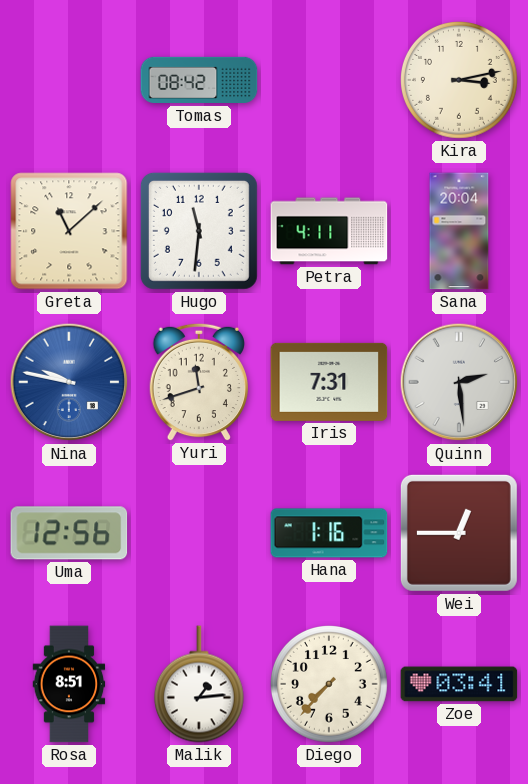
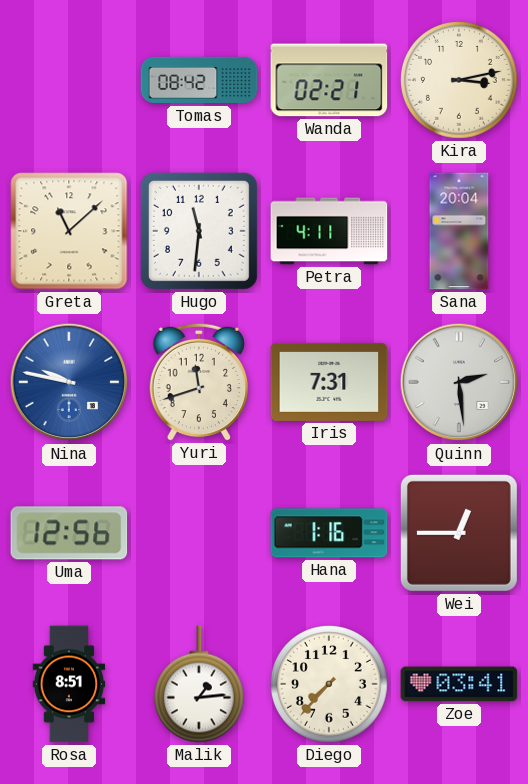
Wanda: none -> 02:21 (329, 80)
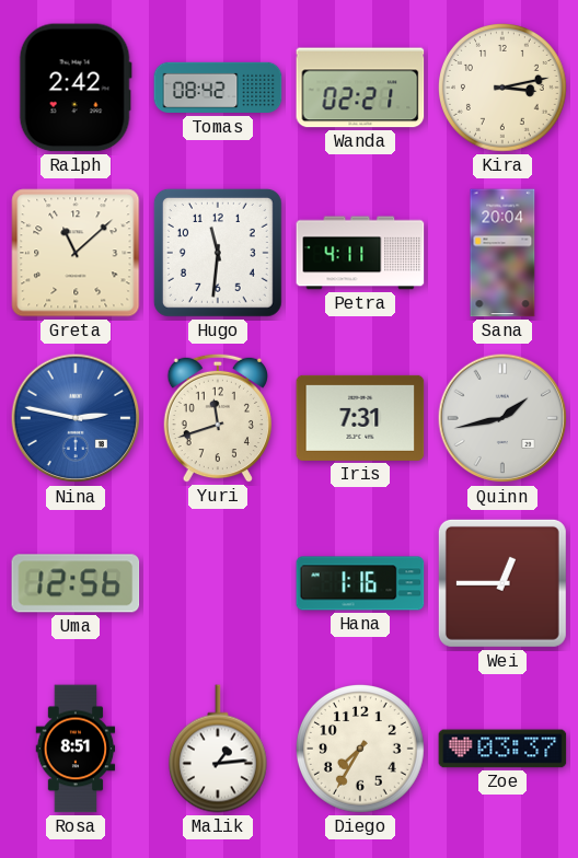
Ralph: none -> 2:42 (76, 88)
Nina: 9:47 -> 2:47 (76, 418)
Quinn: 2:29 -> 1:43 (502, 418)
Diego: 7:37 -> 7:35 (361, 750)
Zoe: 03:41 -> 03:37 (502, 749)
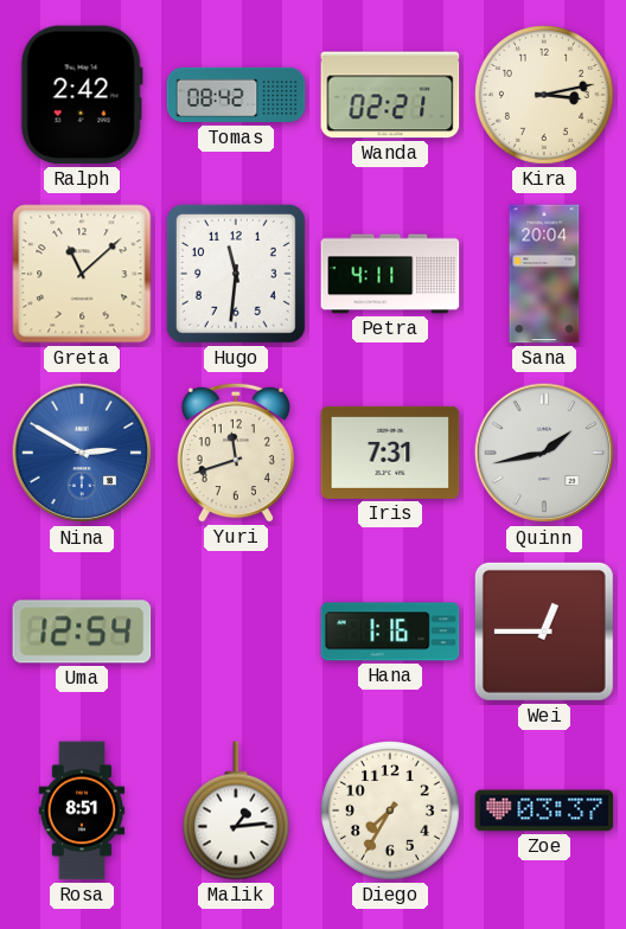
Nina: 2:47 -> 2:50 (82, 453)
Uma: 12:56 -> 12:54 (82, 632)
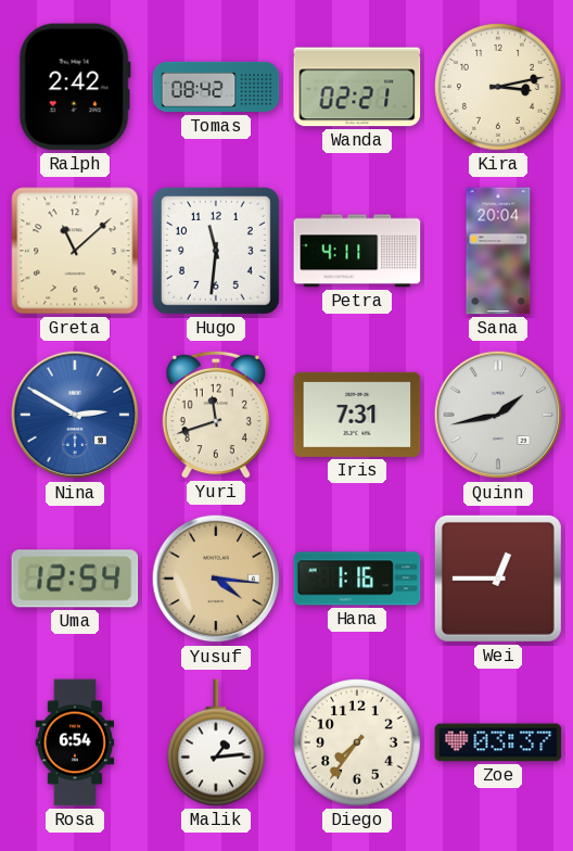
Yusuf: none -> 4:16 (216, 579)
Rosa: 8:51 -> 6:54 (75, 742)
Diego: 7:35 -> 7:36 (358, 744)
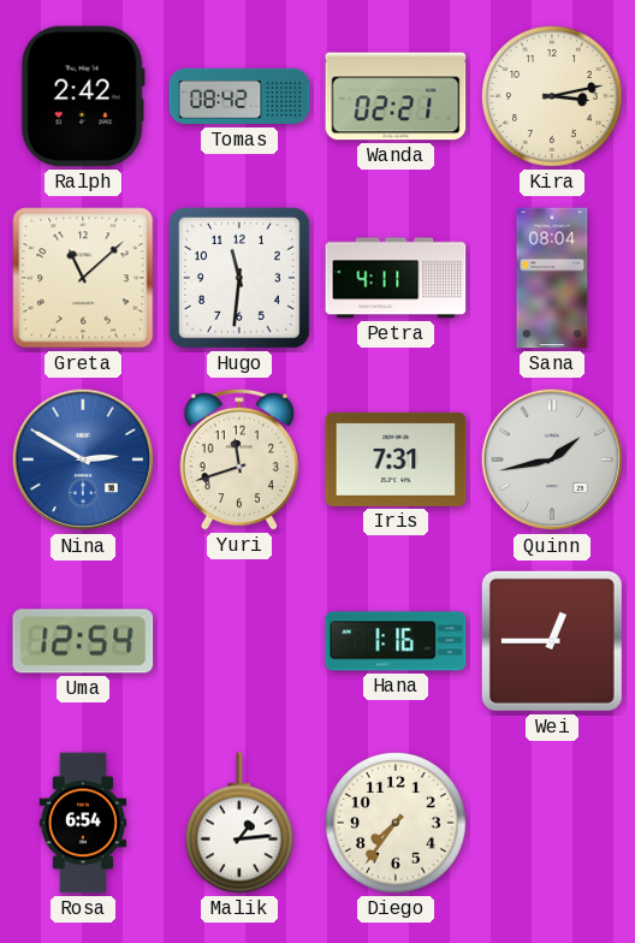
Sana: 20:04 -> 08:04 (552, 278)
Yusuf: 4:16 -> none (216, 579)
Zoe: 03:37 -> none (498, 742)
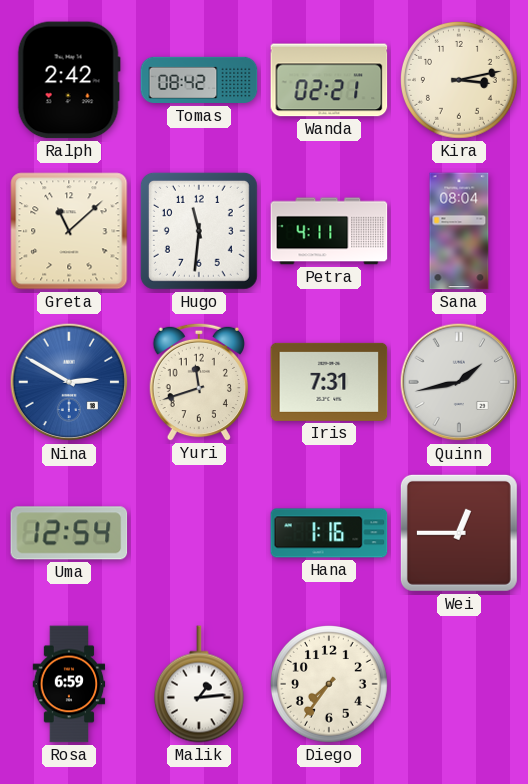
Rosa: 6:54 -> 6:59 (69, 684)
